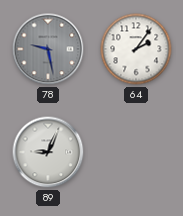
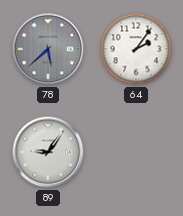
78: 9:28 -> 5:38 (48, 49)
89: 9:04 -> 9:06 (48, 152)
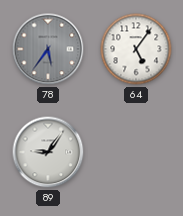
78: 5:38 -> 5:36 (48, 49)
64: 2:06 -> 5:06 (136, 49)
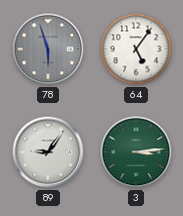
78: 5:36 -> 5:57 (48, 49)
3: none -> 3:14 (136, 152)
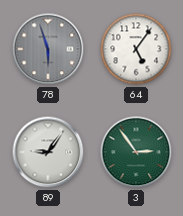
3: 3:14 -> 2:54 (136, 152)
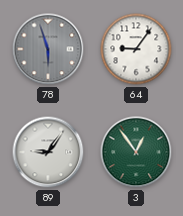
64: 5:06 -> 9:06 (136, 49)
3: 2:54 -> 12:54 (136, 152)
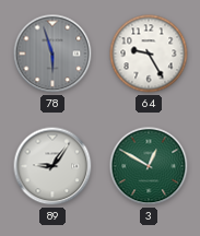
64: 9:06 -> 9:25 (149, 54)
3: 12:54 -> 12:50 (149, 166)
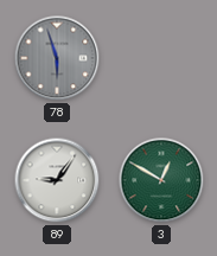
64: 9:25 -> none (149, 54)
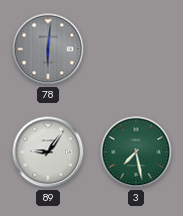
78: 5:57 -> 6:01 (48, 49)
3: 12:50 -> 7:28 (136, 152)
